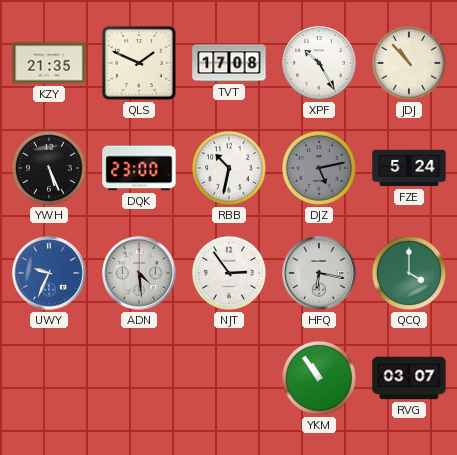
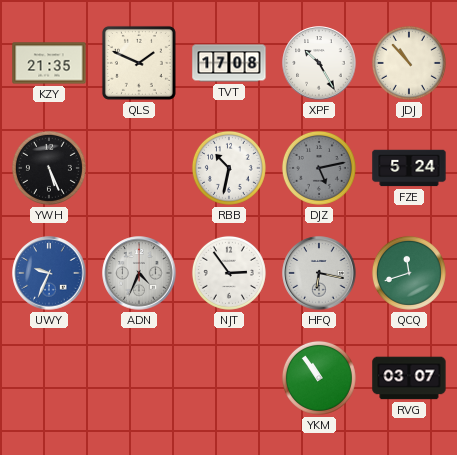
DQK: 23:00 -> none (139, 168)
ADN: 4:29 -> 4:34 (139, 273)
QCQ: 4:00 -> 11:42 (409, 273)
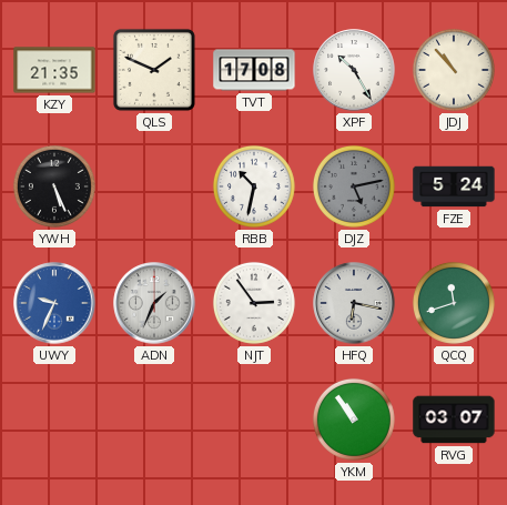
ADN: 4:34 -> 1:34 (154, 303)
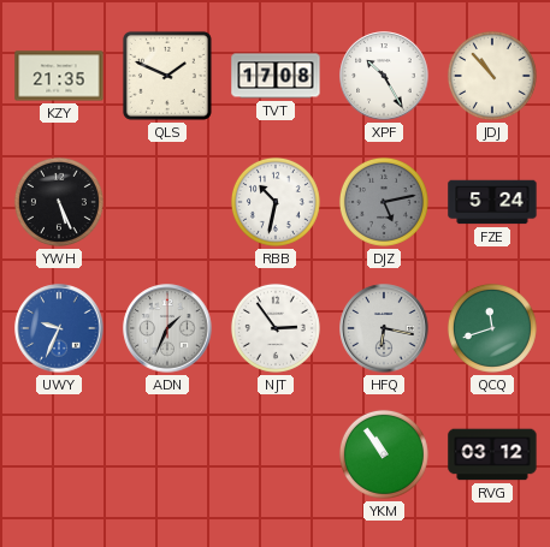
RVG: 03:07 -> 03:12 (492, 454)
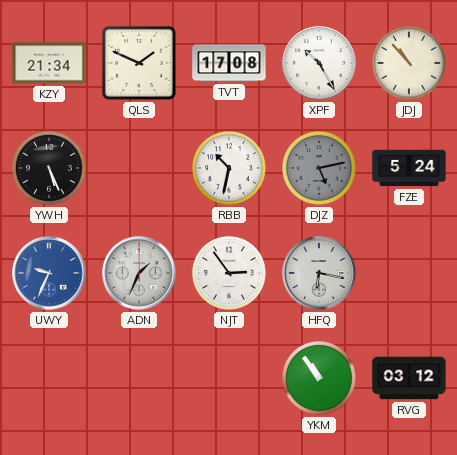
KZY: 21:35 -> 21:34 (49, 63)
QCQ: 11:42 -> none (492, 328)
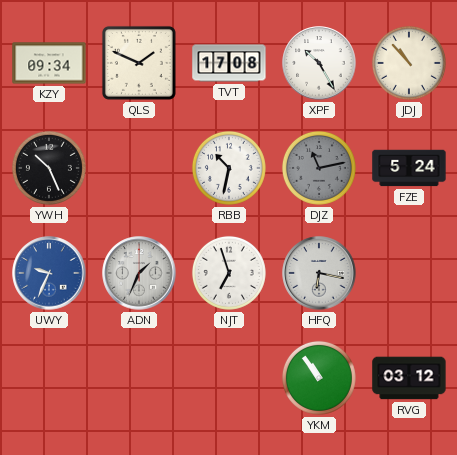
KZY: 21:34 -> 09:34 (49, 63)
YWH: 5:26 -> 10:26 (49, 168)
DJZ: 5:13 -> 11:13 (319, 168)
NJT: 2:54 -> 6:57 (229, 273)
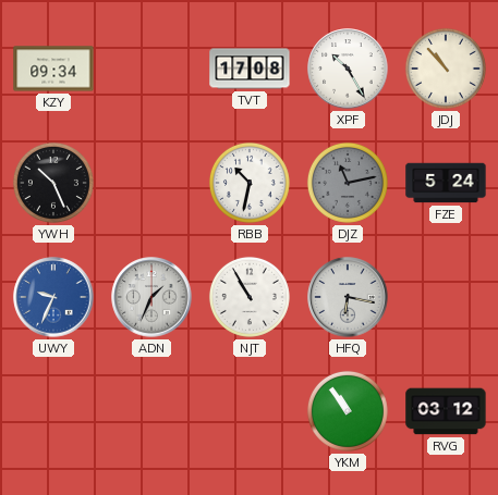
QLS: 1:49 -> none (139, 63)
NJT: 6:57 -> 10:55 (250, 297)
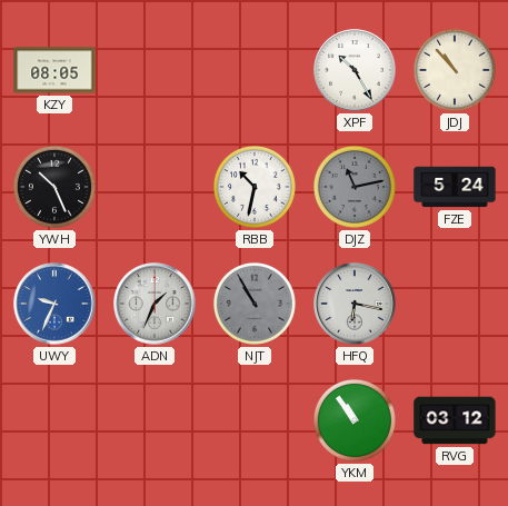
KZY: 09:34 -> 08:05 (54, 70)
TVT: 17:08 -> none (250, 69)
NJT dial: white -> grey (255, 304)
